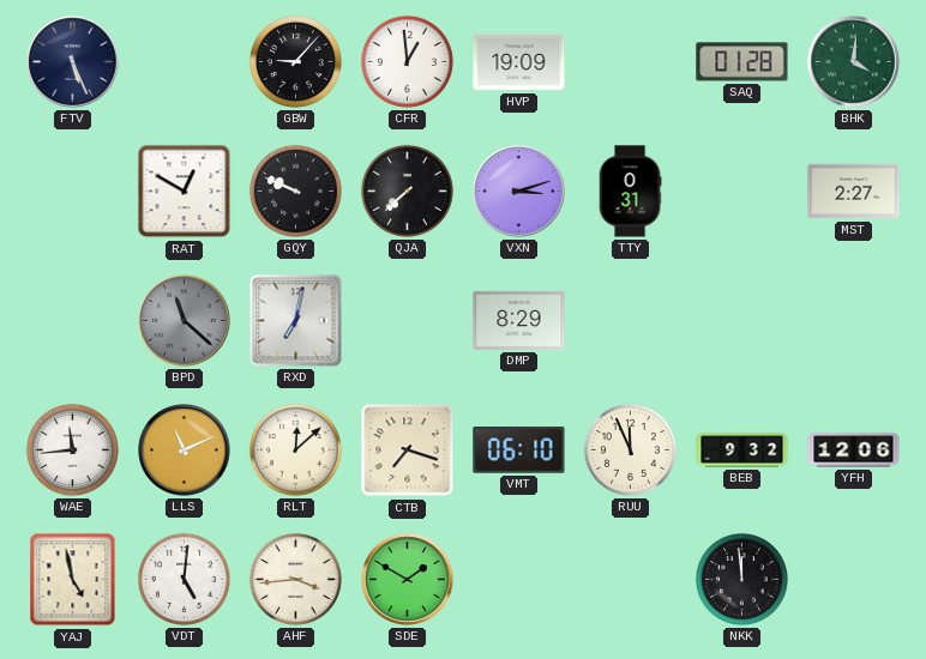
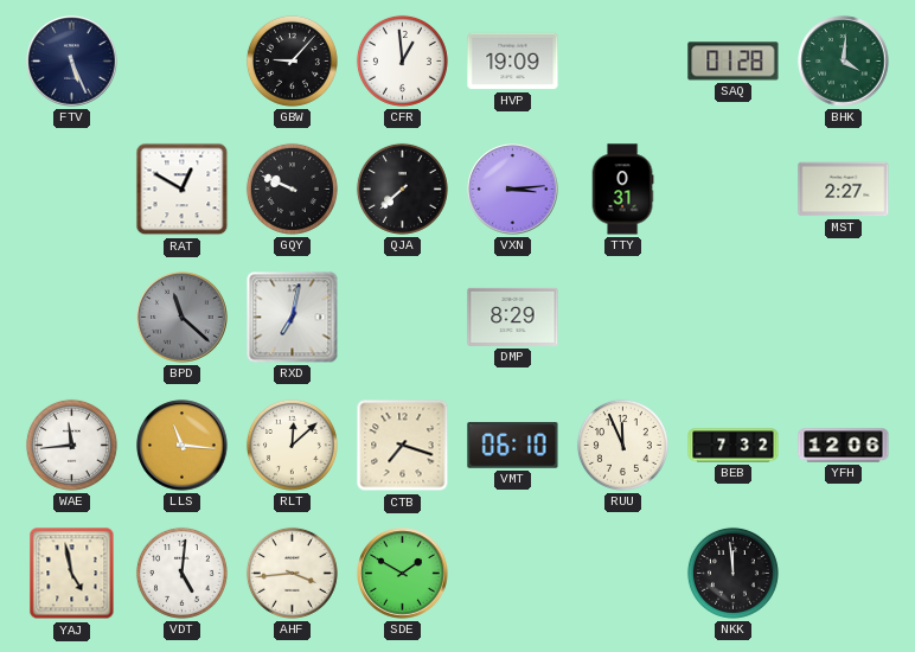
VXN: 3:12 -> 3:14 (513, 190)
LLS: 11:11 -> 11:16 (183, 446)
BEB: 9:32 -> 7:32 (734, 446)
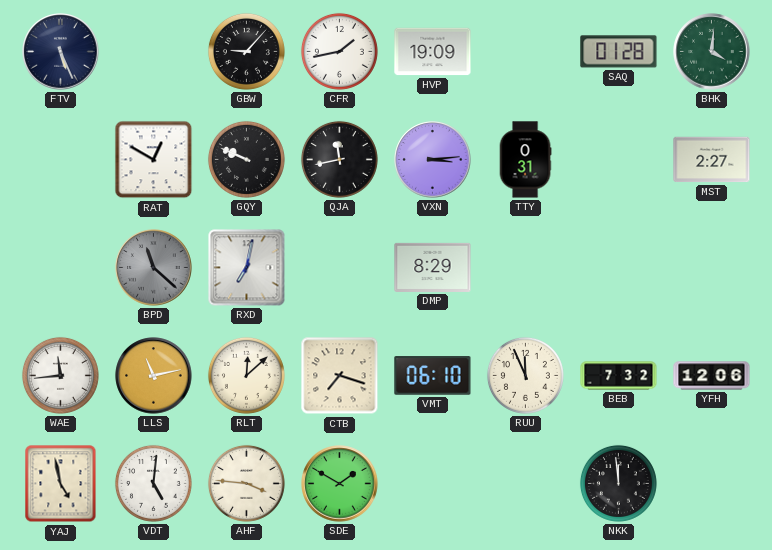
CFR: 12:59 -> 1:43 (339, 51)
QJA: 7:38 -> 11:43 (339, 159)
LLS: 11:16 -> 11:13 (154, 376)
AHF: 3:44 -> 3:46 (246, 483)
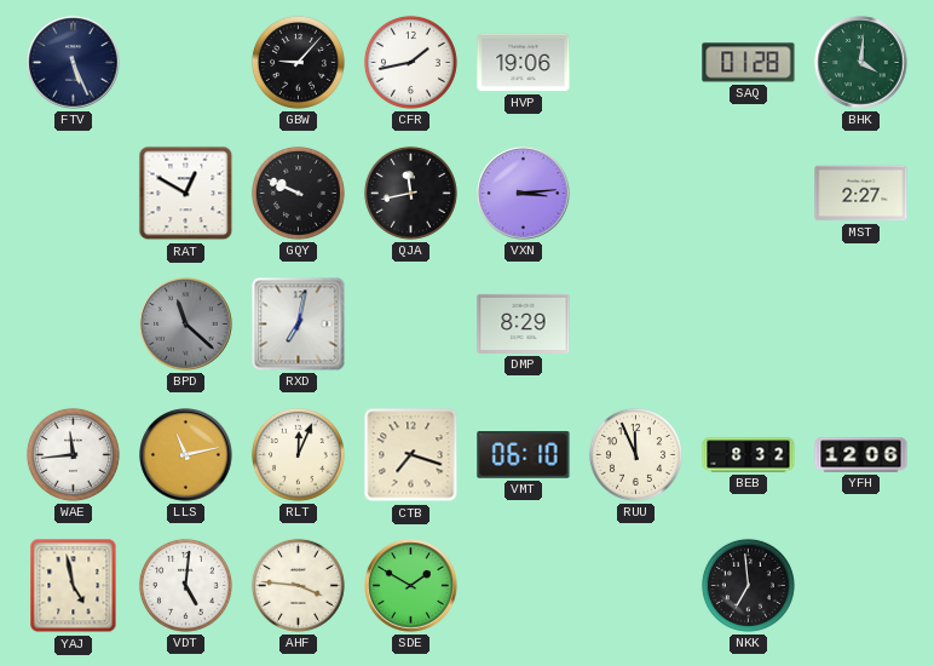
HVP: 19:09 -> 19:06 (524, 63)
TTY: 0:31 -> none (525, 160)
RLT: 12:08 -> 12:04 (298, 454)
BEB: 7:32 -> 8:32 (749, 455)
NKK: 11:59 -> 6:59 (748, 585)
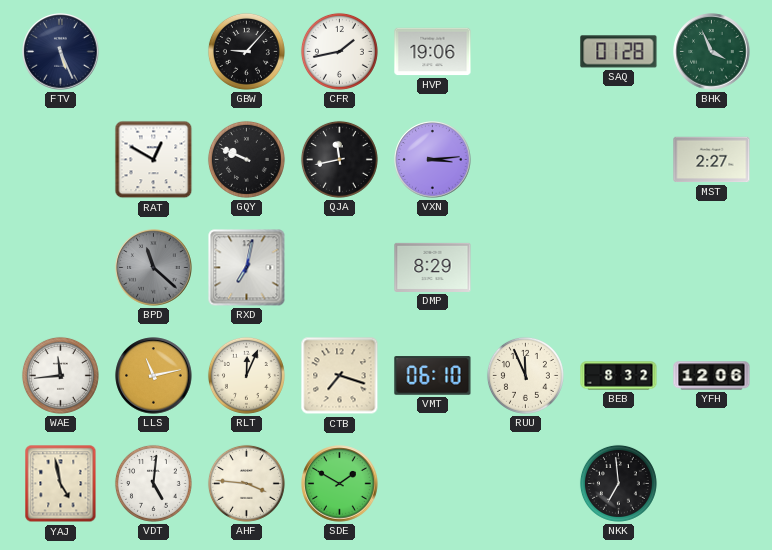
BHK: 4:01 -> 3:56 (712, 52)
